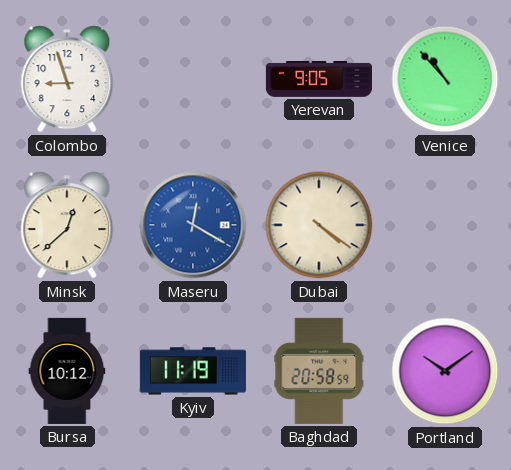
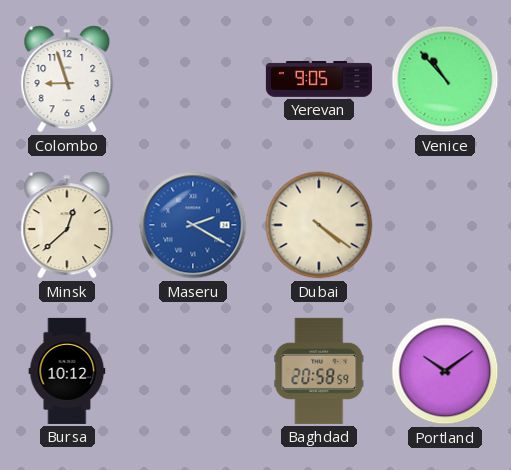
Maseru: 12:20 -> 2:20 (193, 225)
Kyiv: 11:19 -> none (193, 371)
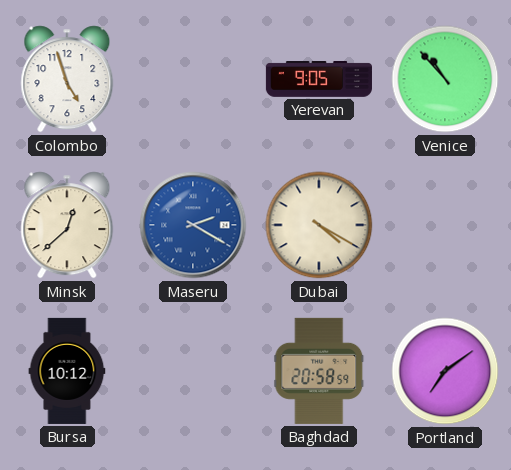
Colombo: 8:57 -> 4:57 (67, 79)
Dubai: 4:21 -> 4:20 (319, 225)
Portland: 10:09 -> 7:09 (445, 371)
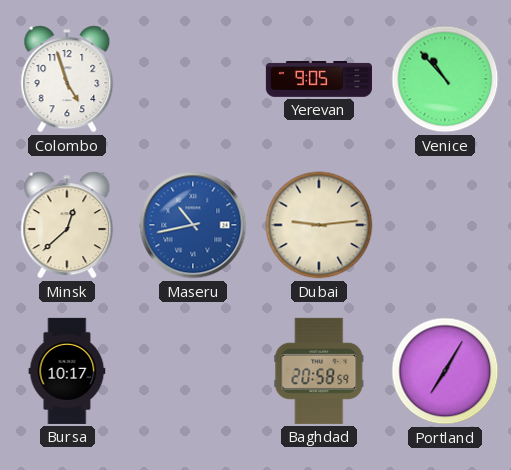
Maseru: 2:20 -> 10:43 (193, 225)
Dubai: 4:20 -> 9:14 (319, 225)
Bursa: 10:12 -> 10:17 (67, 371)
Portland: 7:09 -> 7:05 (445, 371)
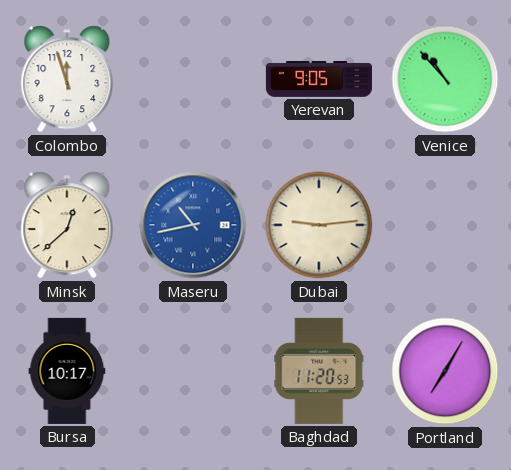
Colombo: 4:57 -> 11:57 (67, 79)
Baghdad: 20:58 -> 11:20 (319, 371)
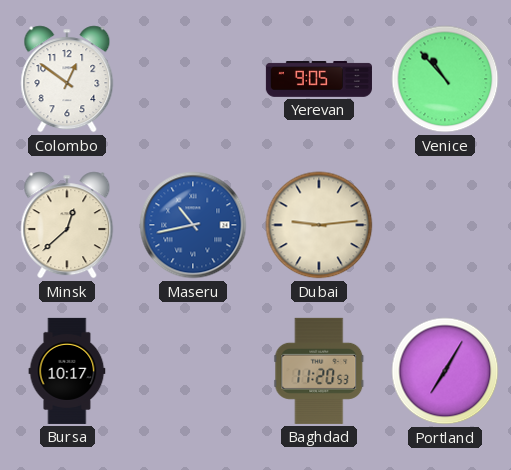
Colombo: 11:57 -> 12:51 (67, 79)
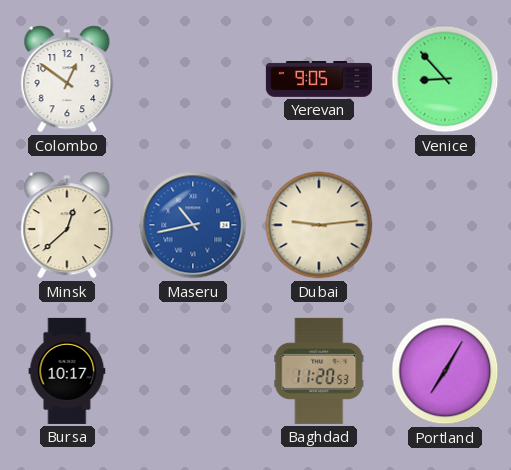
Venice: 10:53 -> 8:53 (445, 79)
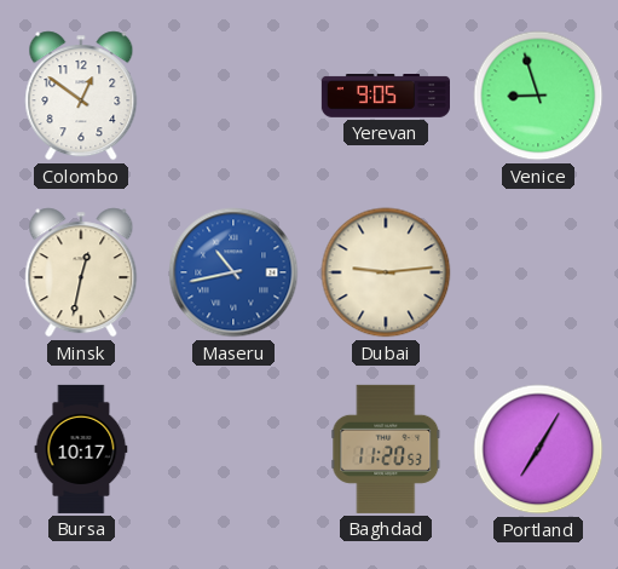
Venice: 8:53 -> 8:57 (538, 96)
Minsk: 12:38 -> 12:32 (81, 272)
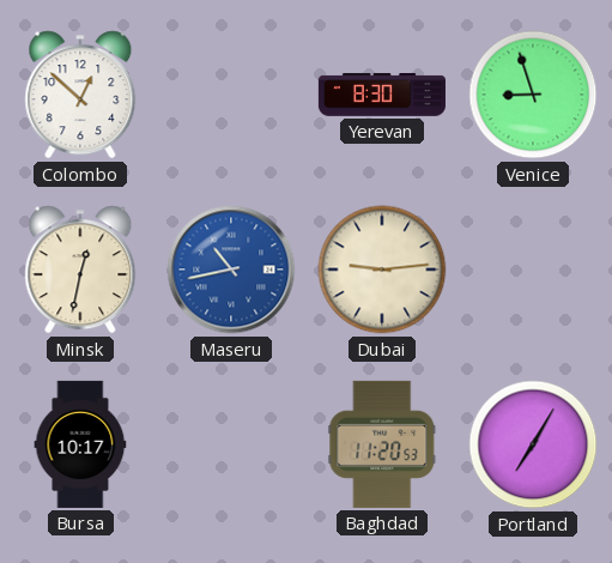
Colombo: 12:51 -> 12:52 (80, 95)
Yerevan: 9:05 -> 8:30 (382, 96)
